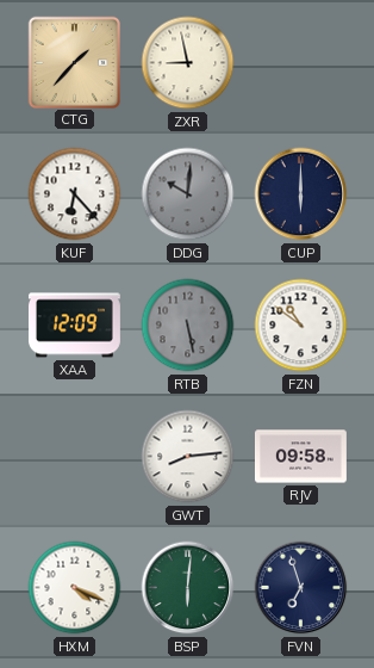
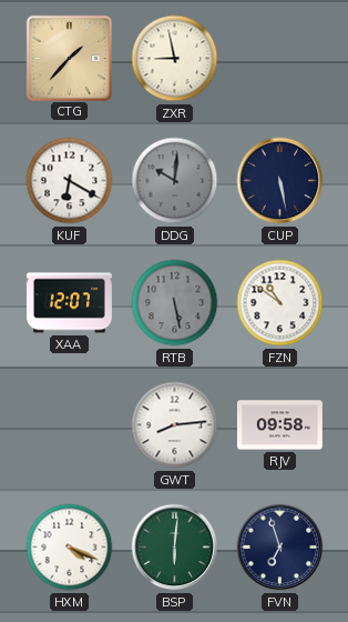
KUF: 6:23 -> 6:20 (70, 181)
CUP: 6:00 -> 5:28 (280, 181)
XAA: 12:09 -> 12:07 (69, 303)
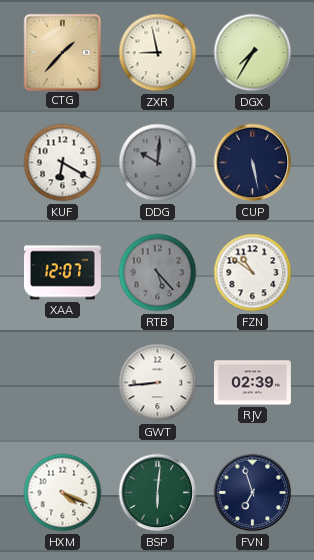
DGX: none -> 7:35 (253, 53)
RTB: 5:28 -> 5:23 (158, 273)
GWT: 8:14 -> 8:44 (158, 383)
RJV: 09:58 -> 02:39 (252, 383)
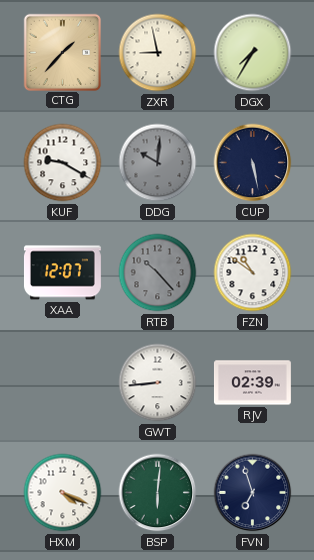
KUF: 6:20 -> 9:20 (63, 163)
RTB: 5:23 -> 10:23 (158, 273)
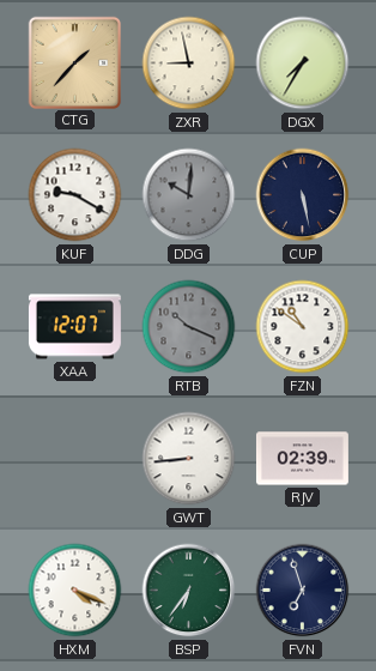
RTB: 10:23 -> 10:19 (189, 327)
BSP: 6:01 -> 6:36 (189, 591)
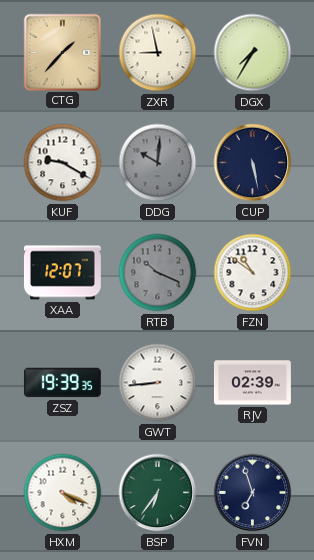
ZSZ: none -> 19:39 (62, 383)
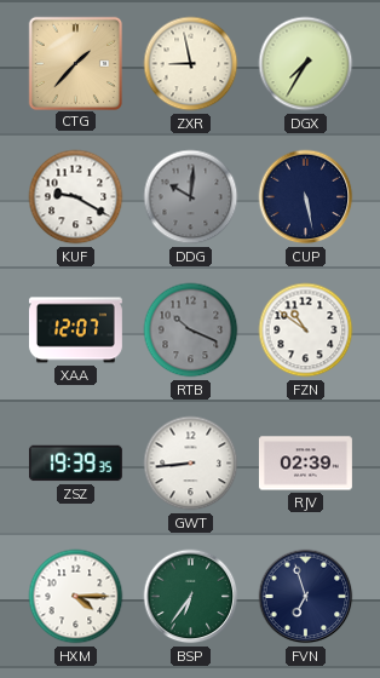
HXM: 4:19 -> 4:15 (76, 597)
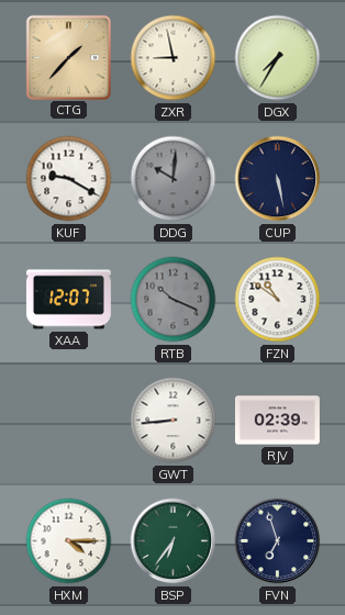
ZSZ: 19:39 -> none (75, 464)
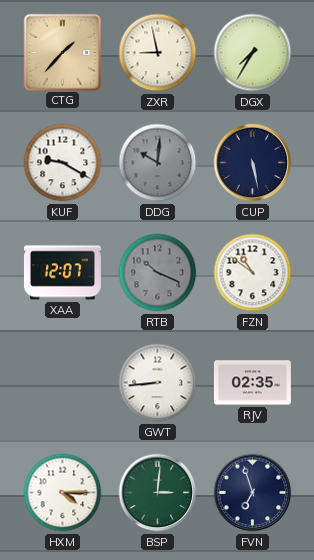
RJV: 02:39 -> 02:35 (252, 383)
BSP: 6:36 -> 3:01 (158, 493)
